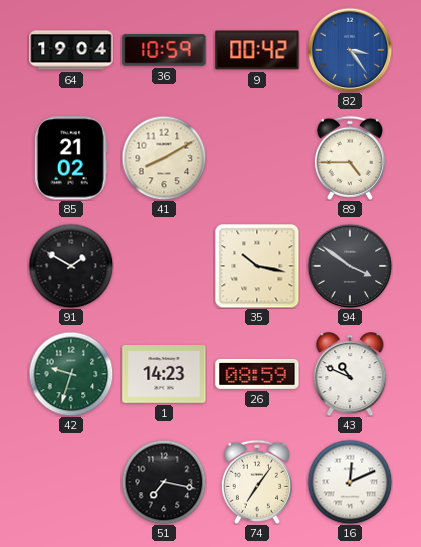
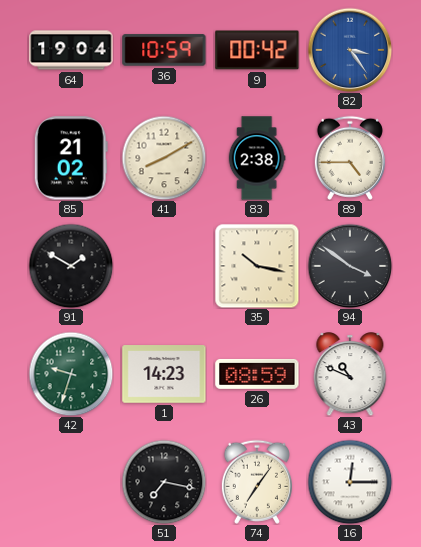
83: none -> 2:38 (257, 158)
16: 12:11 -> 12:15 (350, 482)
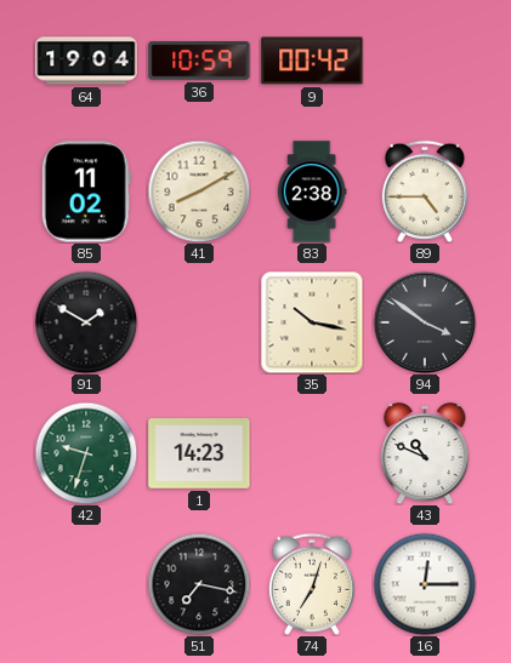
82: 3:24 -> none (350, 50)
85: 21:02 -> 11:02 (86, 192)
26: 08:59 -> none (257, 374)
74: 7:06 -> 7:03 (312, 584)
